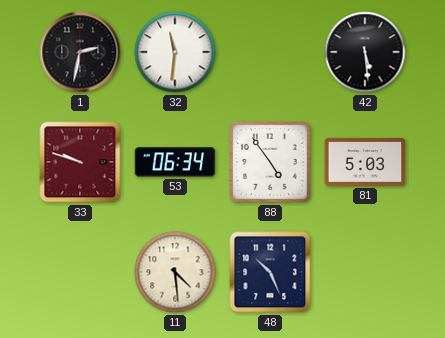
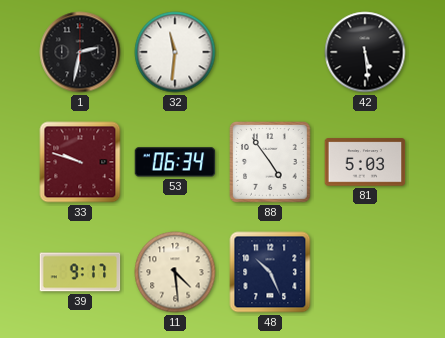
39: none -> 9:17 (80, 272)
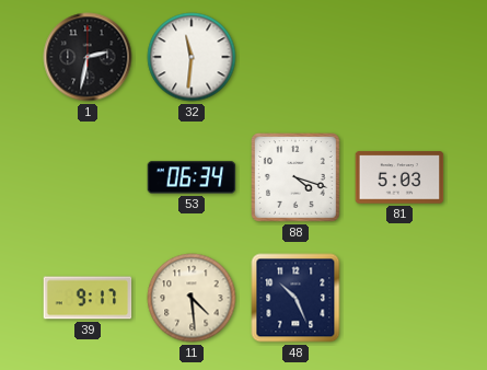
42: 5:29 -> none (365, 52)
33: 9:48 -> none (80, 162)
88: 4:54 -> 4:18 (297, 178)
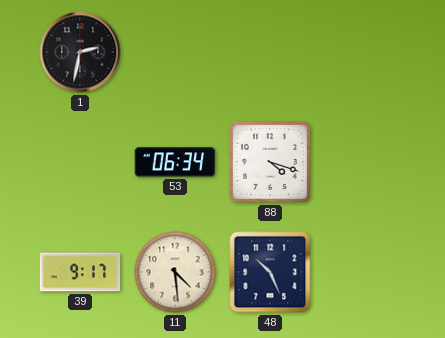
32: 11:31 -> none (192, 57)
81: 5:03 -> none (399, 177)
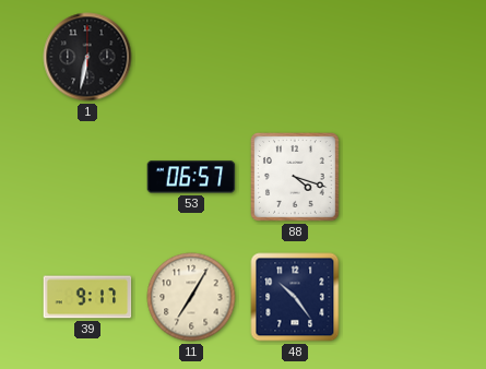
1: 2:32 -> 6:32 (87, 57)
53: 06:34 -> 06:57 (191, 177)
11: 4:29 -> 7:05 (191, 297)
48: 10:26 -> 10:24 (295, 297)
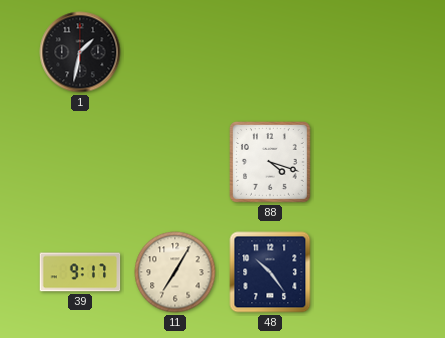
1: 6:32 -> 1:32 (80, 52)
53: 06:57 -> none (191, 177)
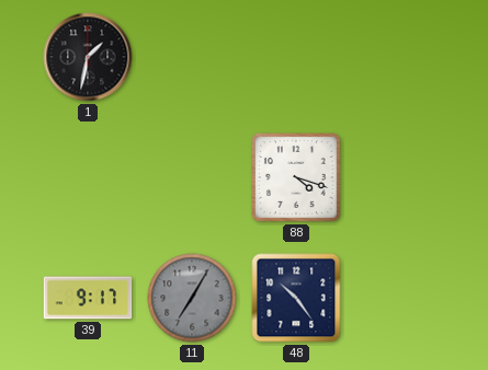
11 dial: cream -> grey (192, 298)
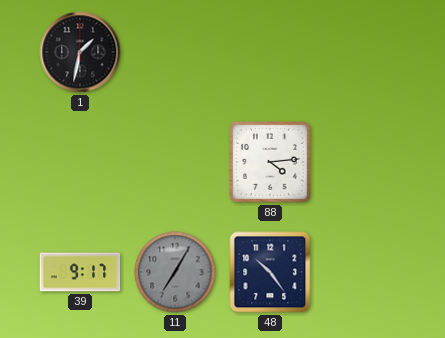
88: 4:18 -> 4:14 (271, 163)
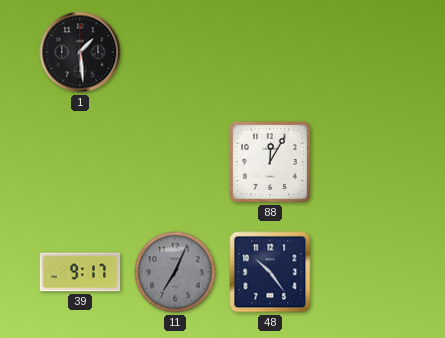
1: 1:32 -> 1:29 (80, 52)
88: 4:14 -> 12:05 (271, 163)
11: 7:05 -> 7:04 (175, 272)
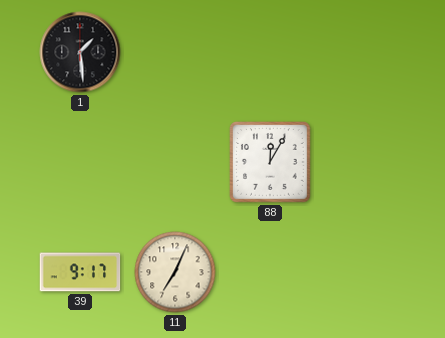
11 dial: grey -> cream (175, 272)
48: 10:24 -> none (270, 272)
